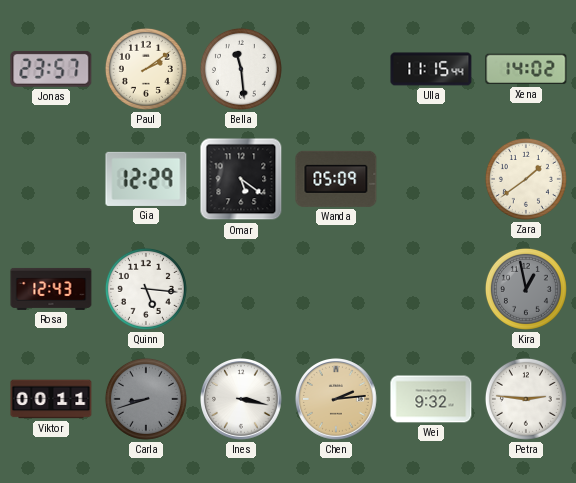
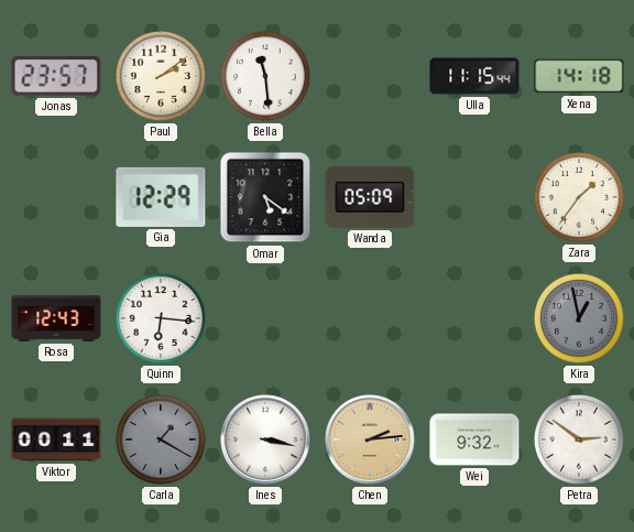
Xena: 14:02 -> 14:18 (579, 76)
Zara: 1:39 -> 1:36 (579, 197)
Quinn: 5:16 -> 6:16 (161, 318)
Carla: 8:42 -> 1:20 (161, 439)
Petra: 2:46 -> 2:51 (579, 439)
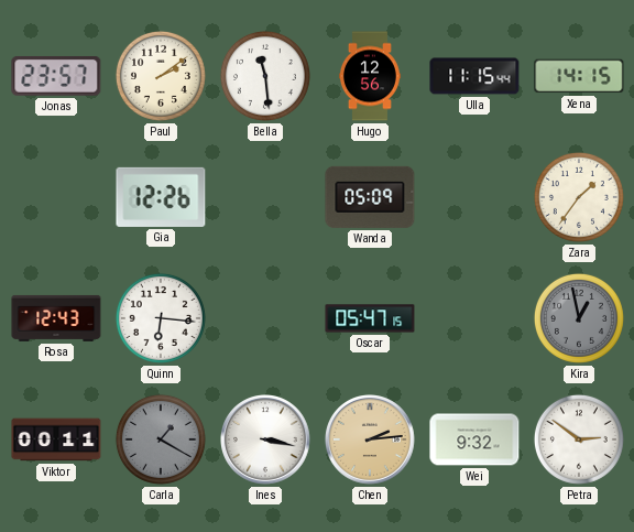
Hugo: none -> 12:56 (370, 76)
Xena: 14:18 -> 14:15 (579, 76)
Gia: 12:29 -> 12:26 (161, 197)
Omar: 5:21 -> none (265, 197)
Oscar: none -> 05:47 (370, 318)
